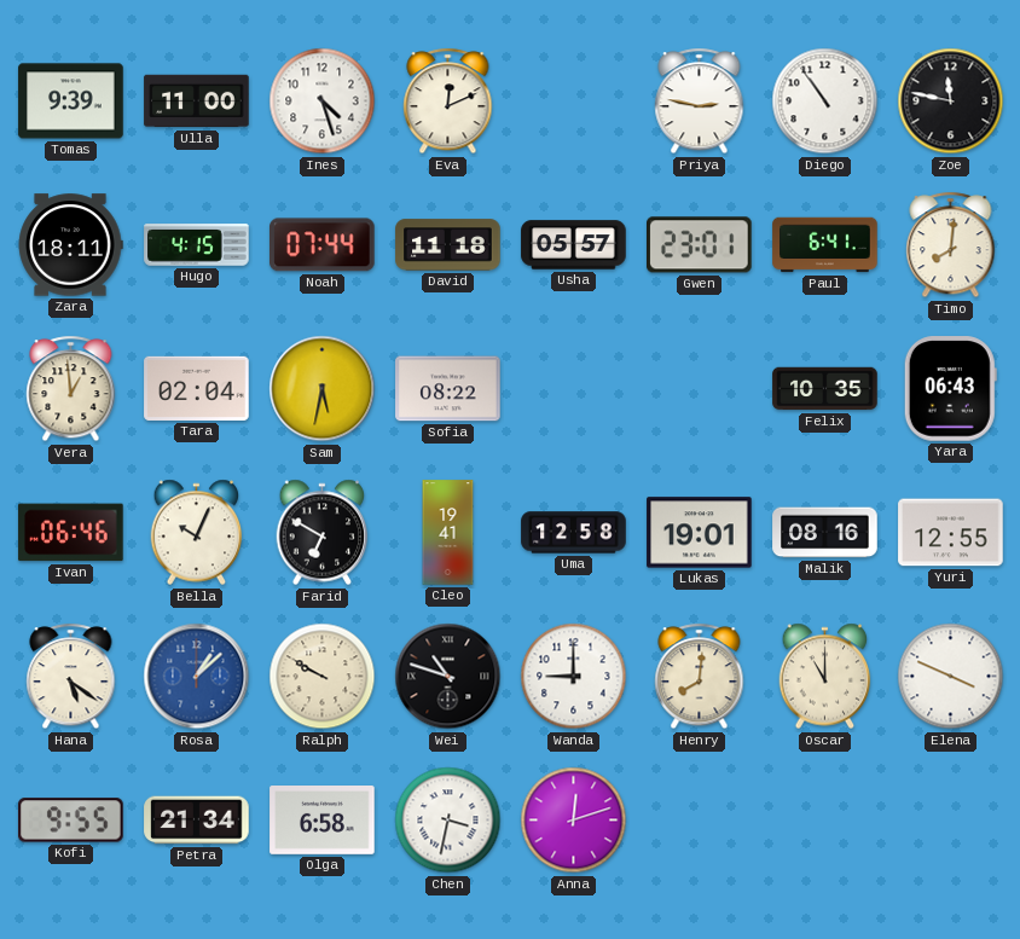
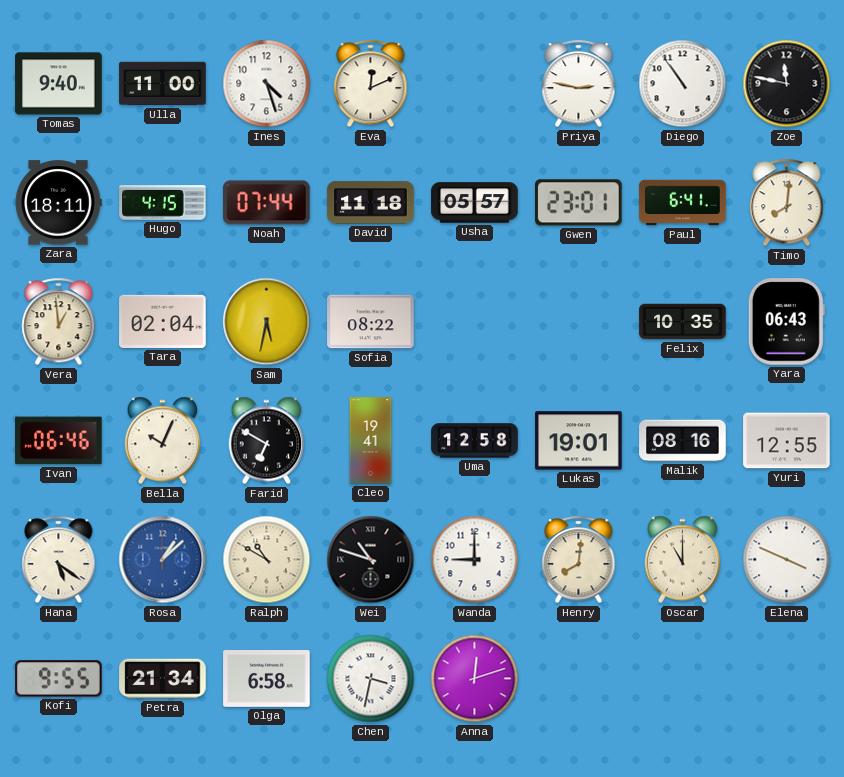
Tomas: 9:39 -> 9:40 (59, 84)
Ralph: 9:50 -> 10:50 (267, 560)
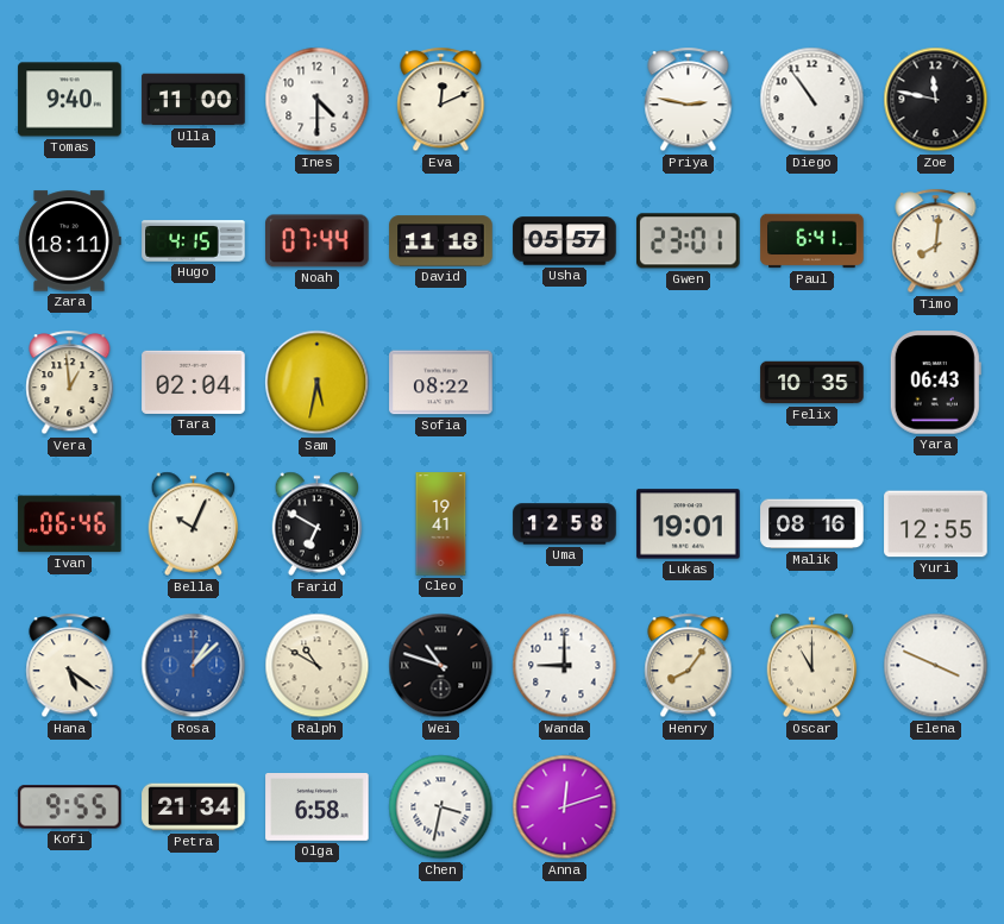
Ines: 4:27 -> 4:30 (318, 100)
Henry: 8:01 -> 8:06 (689, 666)
